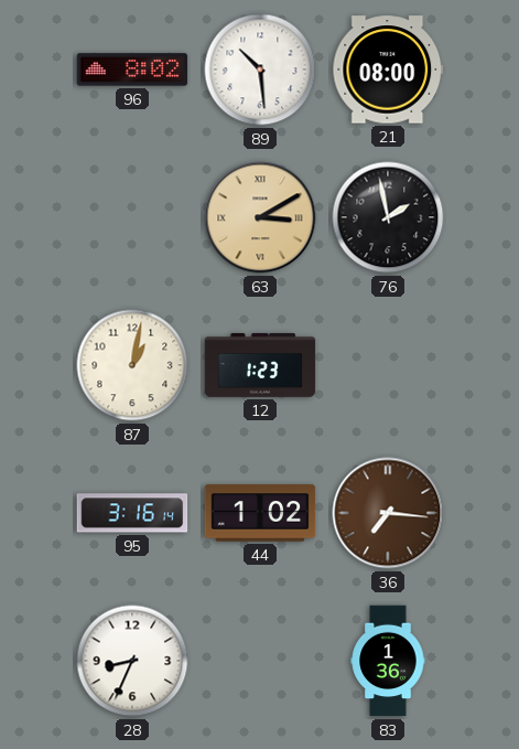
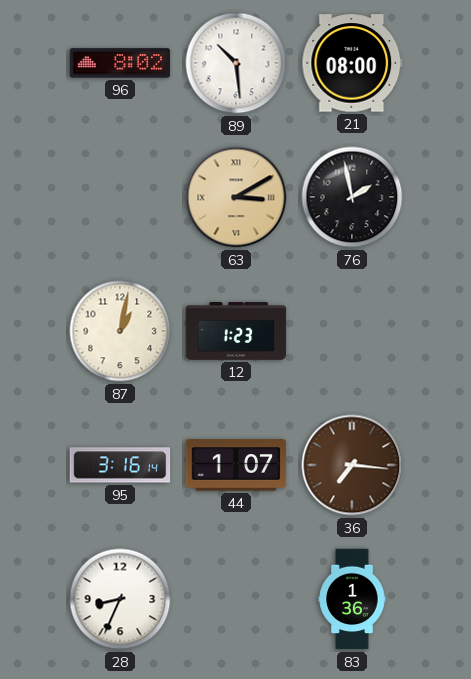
44: 1:02 -> 1:07 (236, 465)
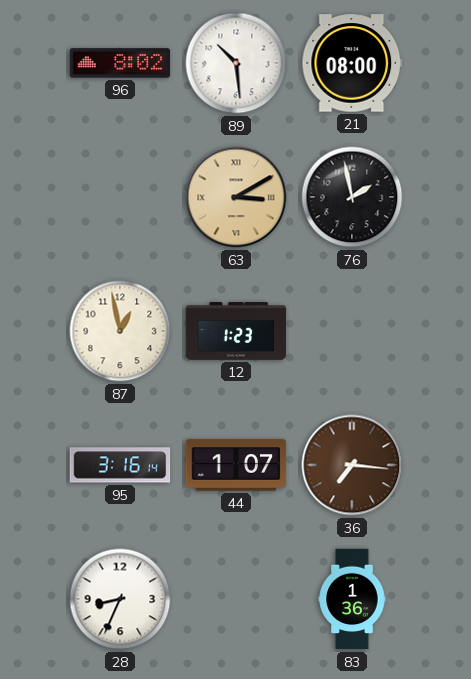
87: 1:02 -> 12:58 (120, 331)
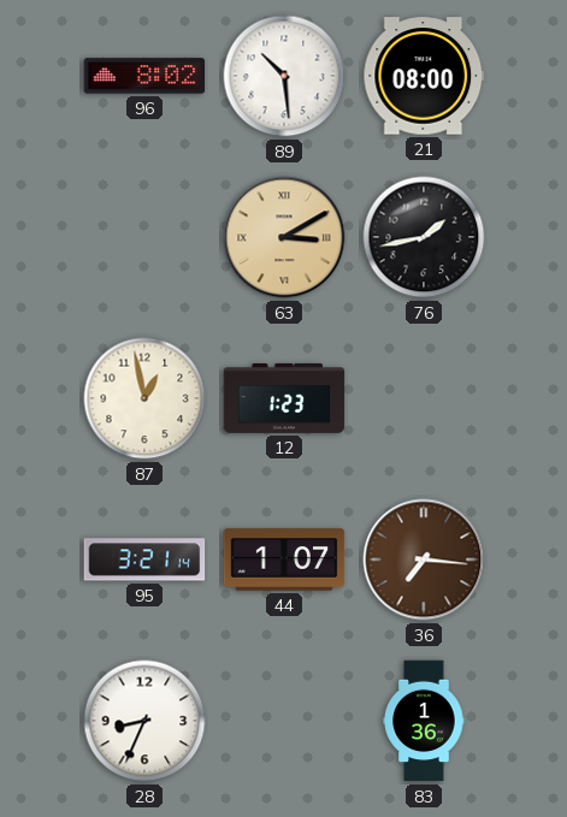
76: 1:58 -> 1:43 (424, 237)
95: 3:16 -> 3:21 (144, 560)
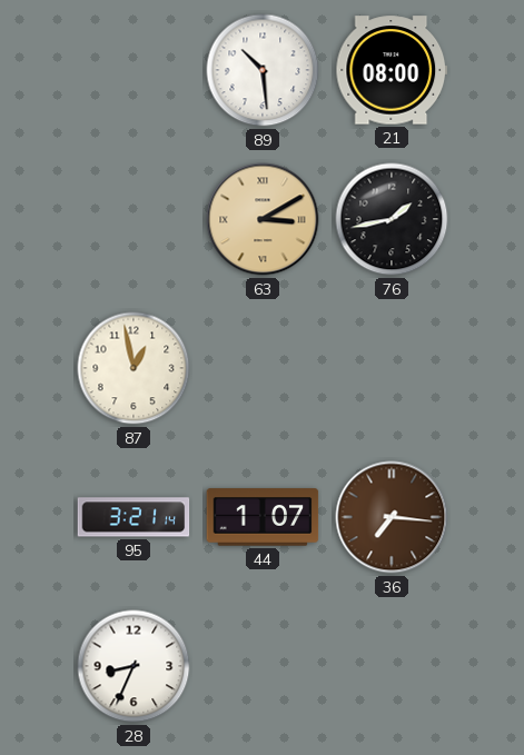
96: 8:02 -> none (144, 76)
12: 1:23 -> none (284, 398)
83: 1:36 -> none (424, 721)
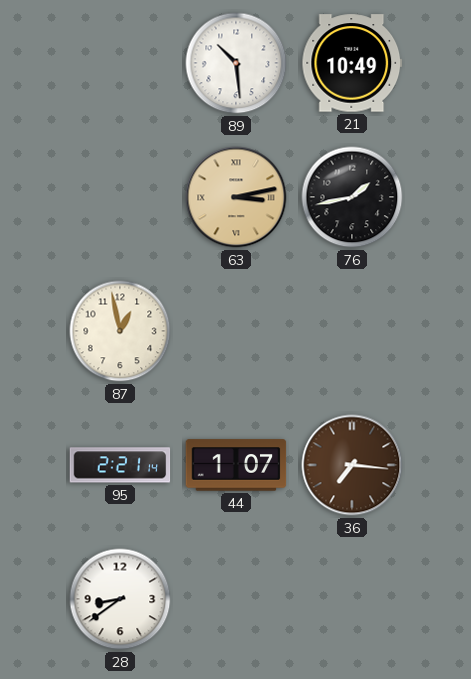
21: 08:00 -> 10:49 (352, 63)
63: 3:10 -> 3:13 (236, 197)
95: 3:21 -> 2:21 (120, 465)
28: 8:34 -> 8:39 (120, 599)
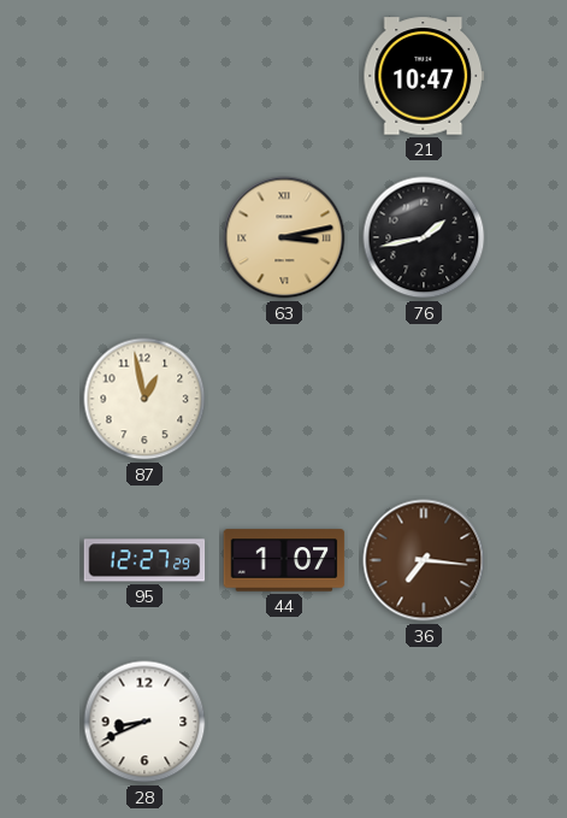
89: 10:29 -> none (236, 63)
21: 10:49 -> 10:47 (424, 76)
95: 2:21 -> 12:27 (144, 560)
28: 8:39 -> 8:41 (144, 722)
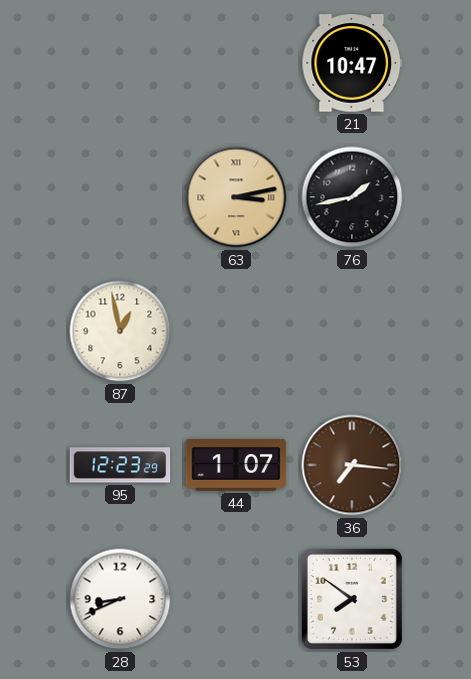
95: 12:27 -> 12:23 (120, 465)
53: none -> 7:51 (352, 599)
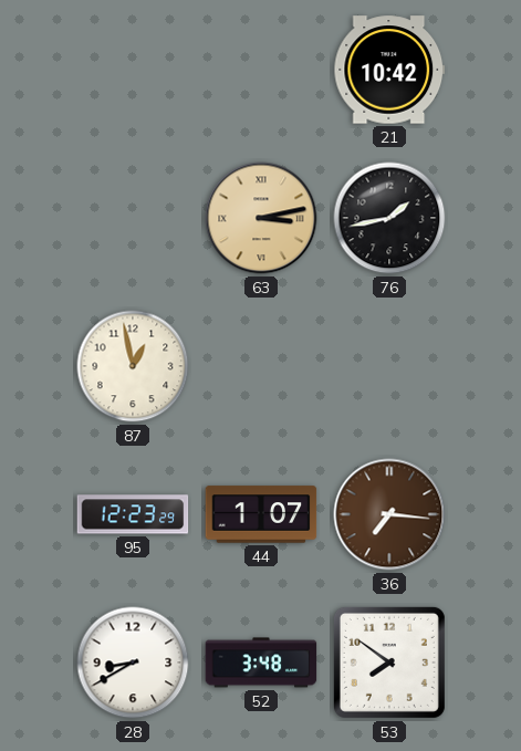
21: 10:47 -> 10:42 (389, 70)
28: 8:41 -> 8:40 (133, 663)
52: none -> 3:48 (261, 663)
